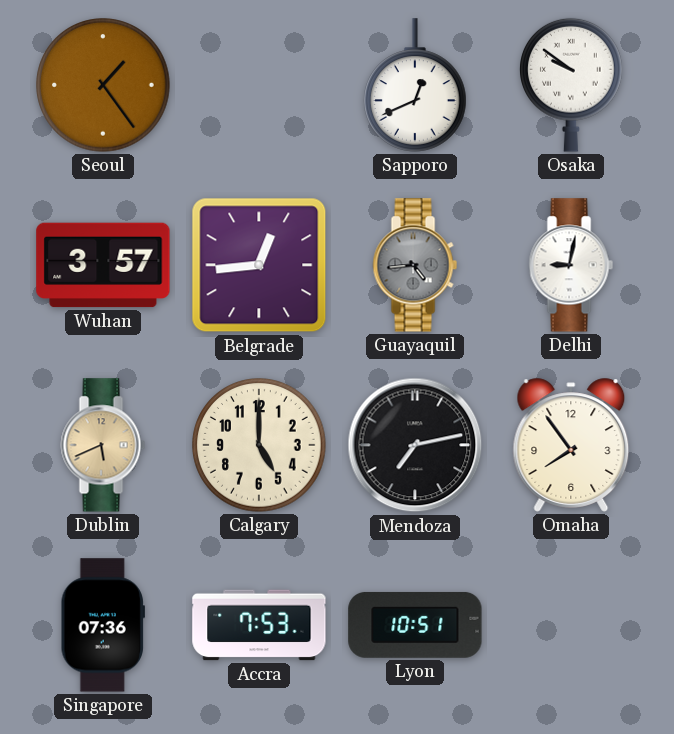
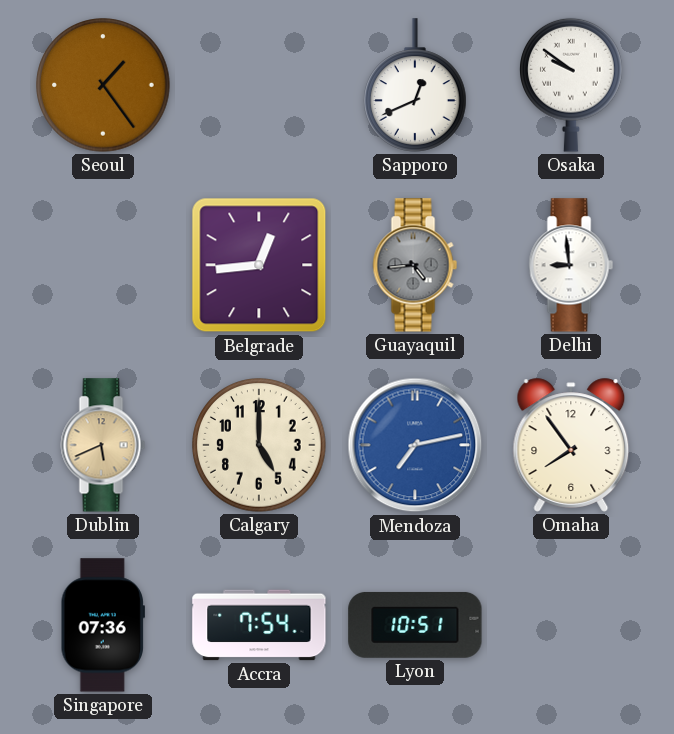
Wuhan: 3:57 -> none (103, 265)
Delhi: 9:02 -> 8:59 (571, 265)
Mendoza dial: black -> blue (415, 445)
Accra: 7:53 -> 7:54 (259, 625)
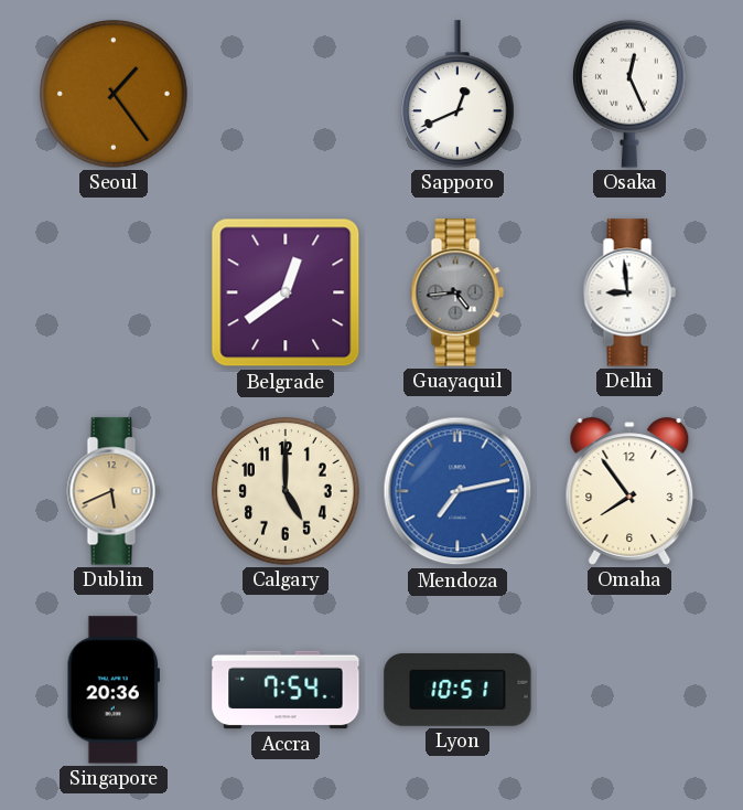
Osaka: 9:51 -> 12:26 (631, 94)
Belgrade: 12:44 -> 12:39 (286, 292)
Singapore: 07:36 -> 20:36 (112, 690)
